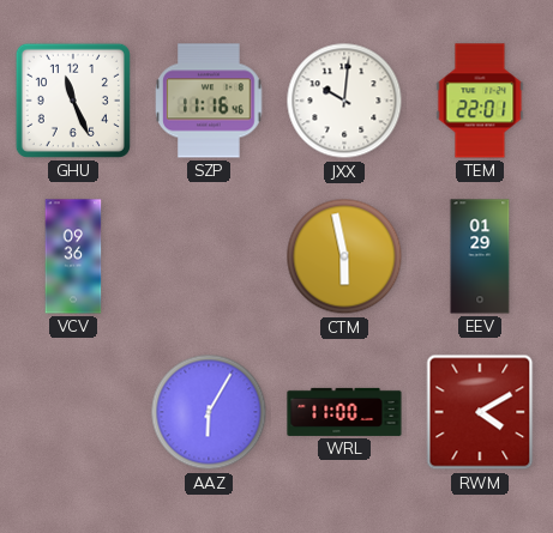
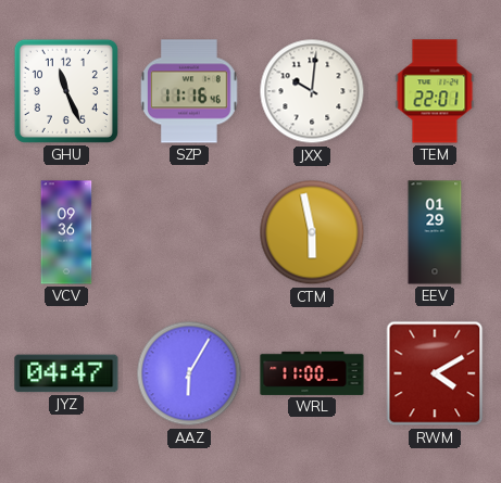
JYZ: none -> 04:47 (66, 373)
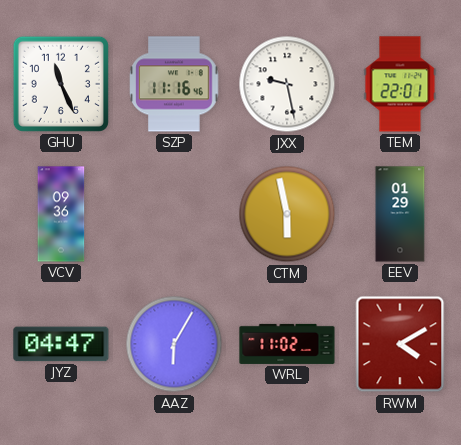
JXX: 10:01 -> 9:28 (287, 84)
WRL: 11:00 -> 11:02 (287, 344)
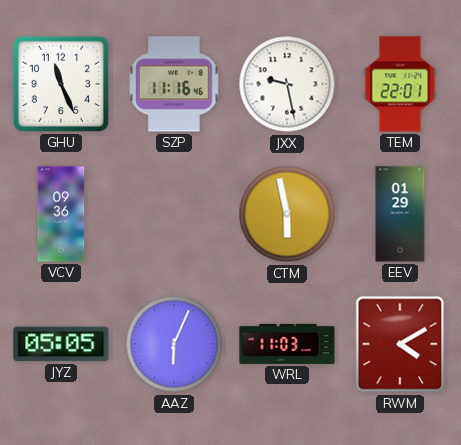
JYZ: 04:47 -> 05:05 (61, 344)
AAZ: 6:05 -> 6:04 (174, 344)
WRL: 11:02 -> 11:03 (287, 344)
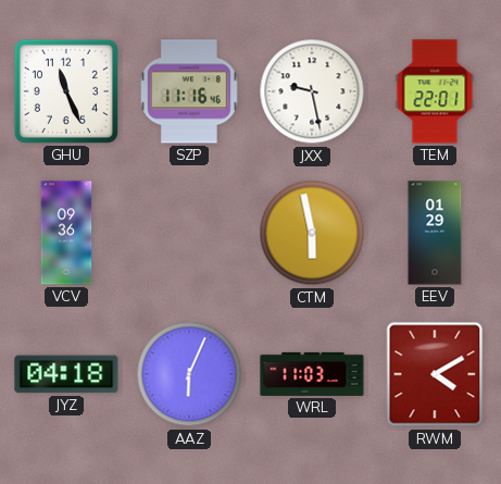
JYZ: 05:05 -> 04:18 (66, 374)
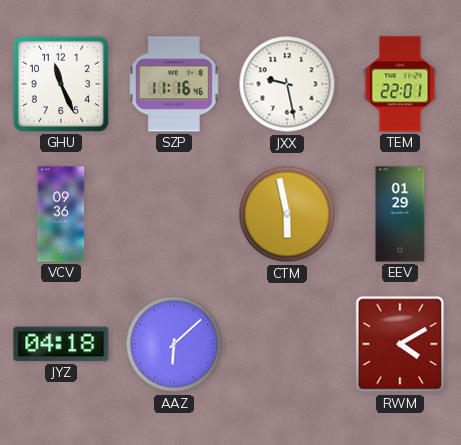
AAZ: 6:04 -> 6:08 (174, 344)
WRL: 11:03 -> none (312, 374)
